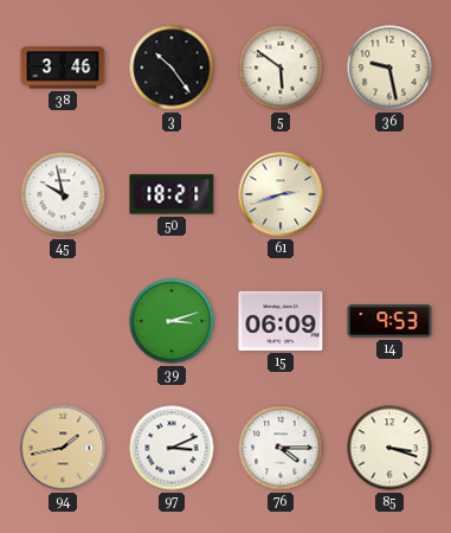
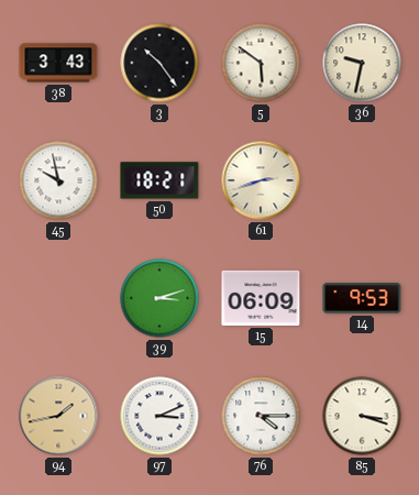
38: 3:46 -> 3:43 (58, 63)
36: 9:28 -> 9:32 (362, 63)
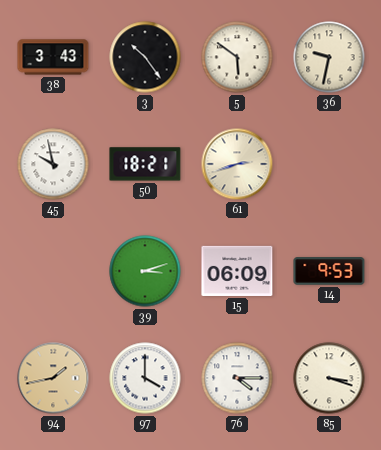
97: 3:11 -> 4:00 (145, 378)
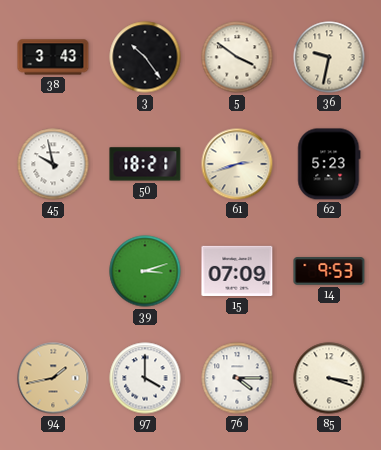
5: 5:51 -> 3:51 (237, 57)
62: none -> 5:23 (329, 164)
15: 06:09 -> 07:09 (237, 271)
